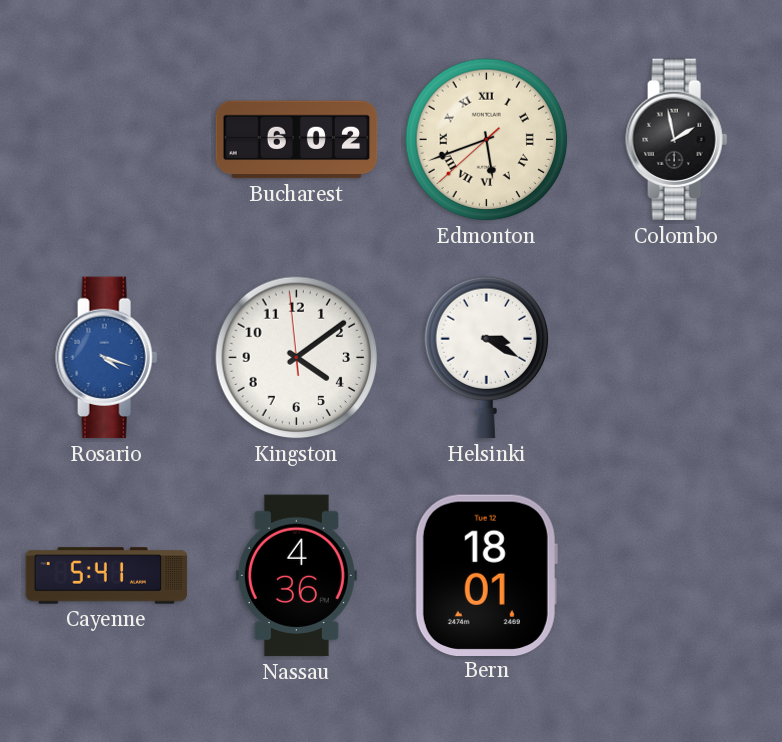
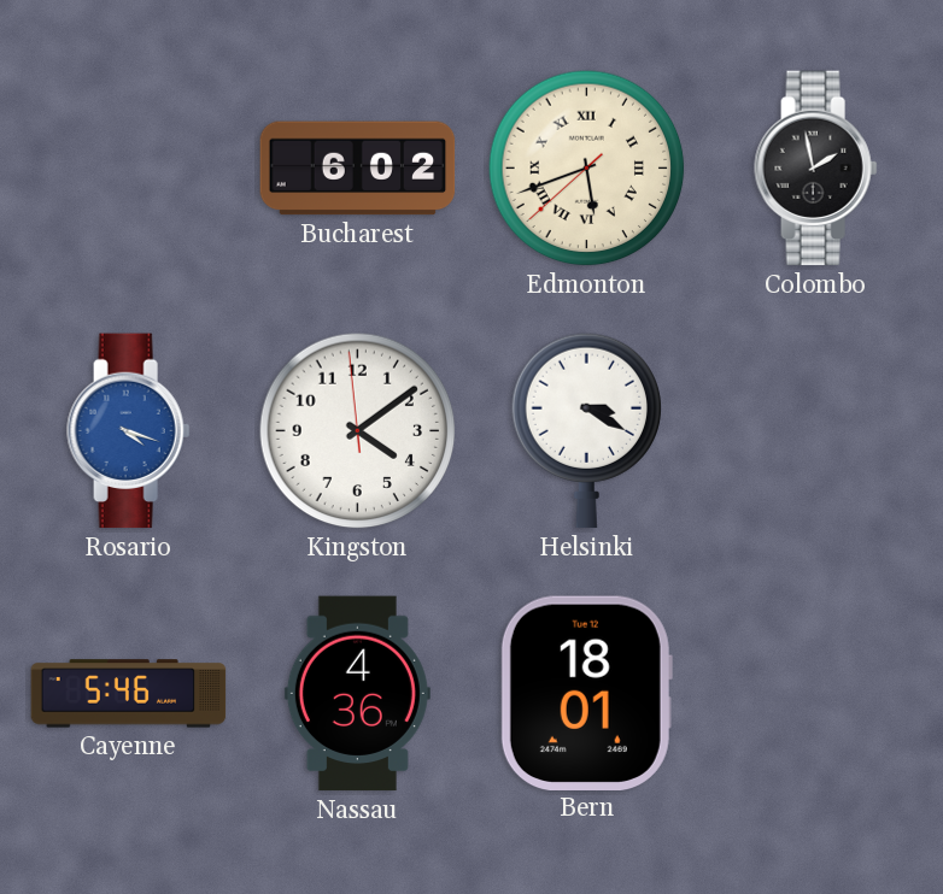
Cayenne: 5:41 -> 5:46 (129, 694)
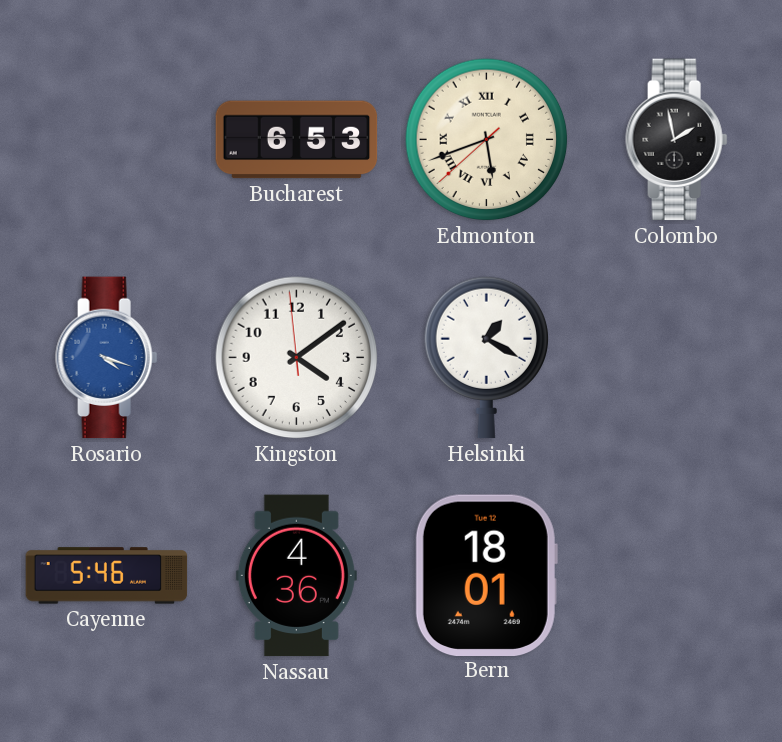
Bucharest: 6:02 -> 6:53 (297, 140)
Helsinki: 3:20 -> 1:20 (486, 358)
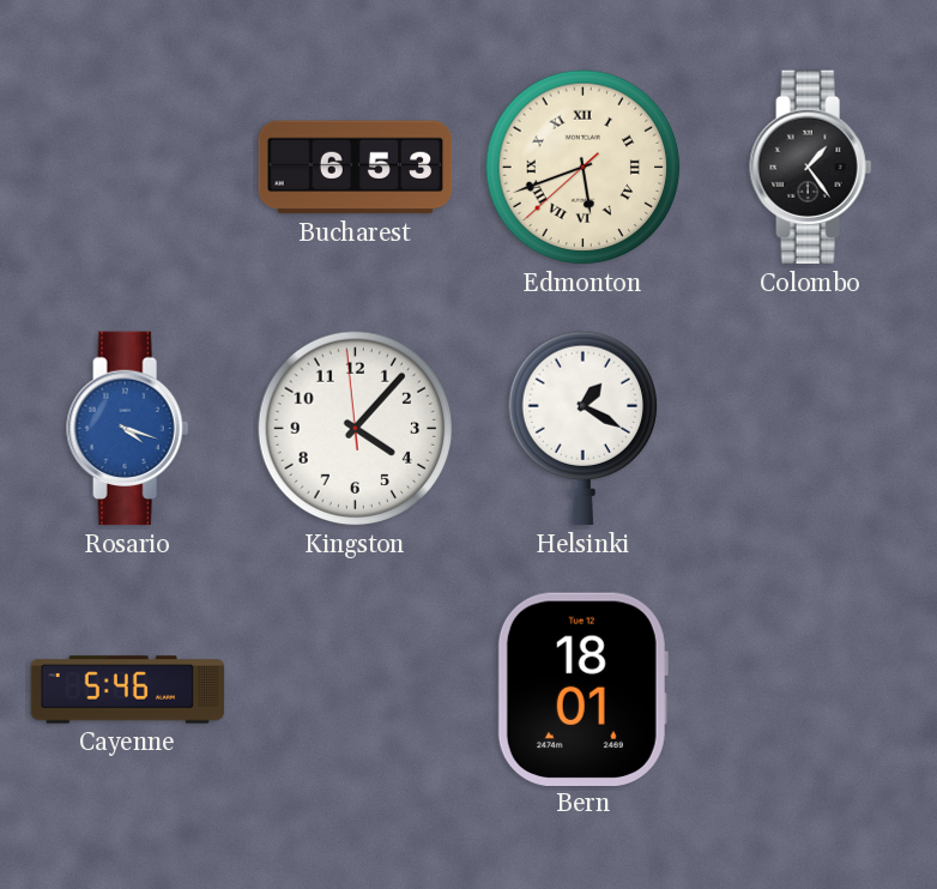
Colombo: 1:58 -> 1:24 (811, 168)
Kingston: 4:08 -> 4:06 (356, 429)
Nassau: 4:36 -> none (296, 576)
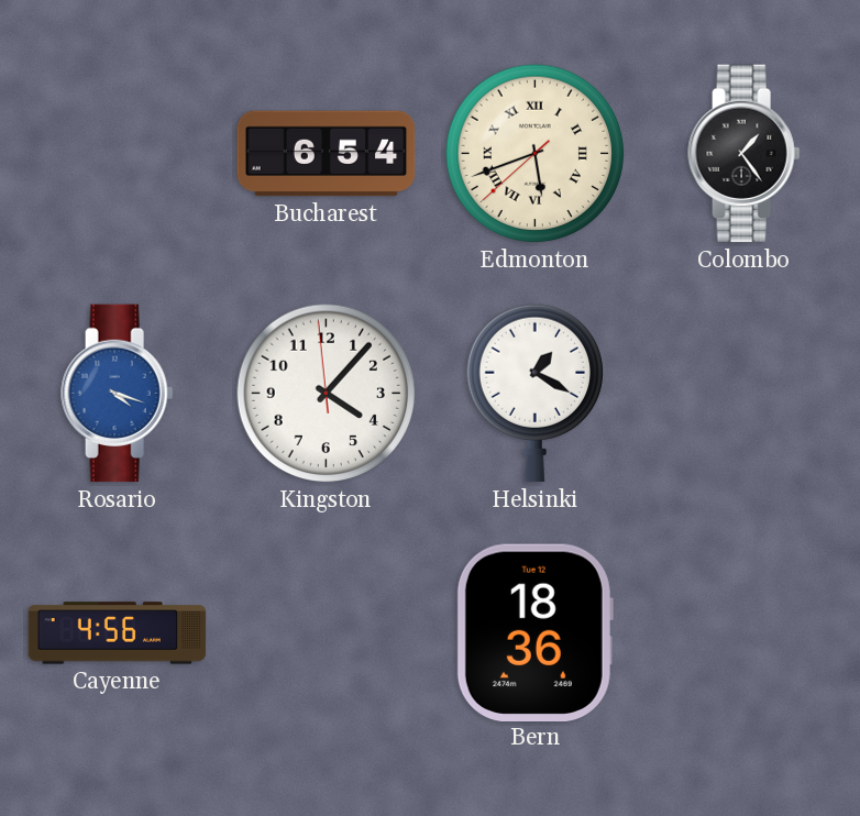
Bucharest: 6:53 -> 6:54 (327, 154)
Cayenne: 5:46 -> 4:56 (118, 633)
Bern: 18:01 -> 18:36 (534, 632)
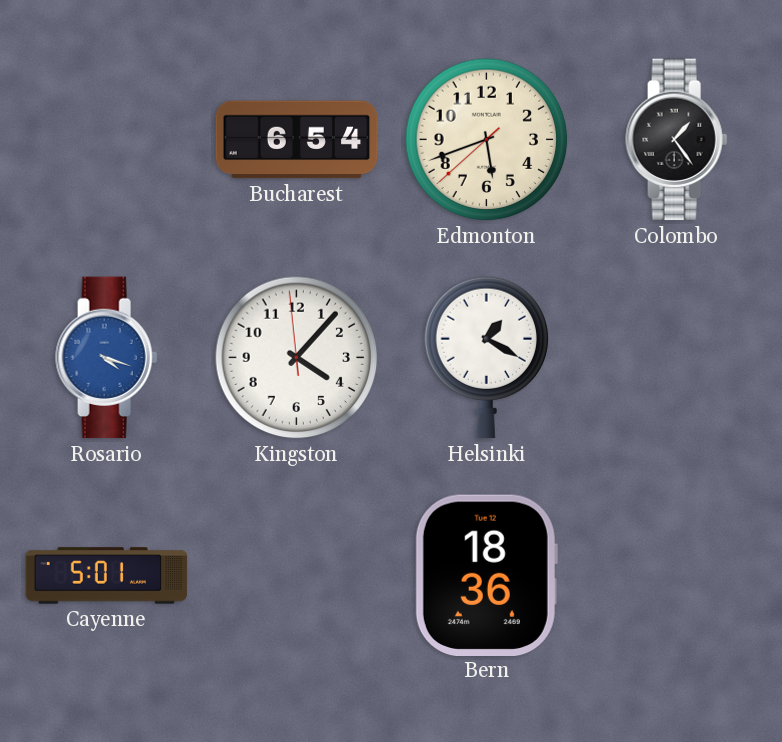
Edmonton numerals: Roman -> Arabic (487, 140)
Cayenne: 4:56 -> 5:01 (107, 576)
